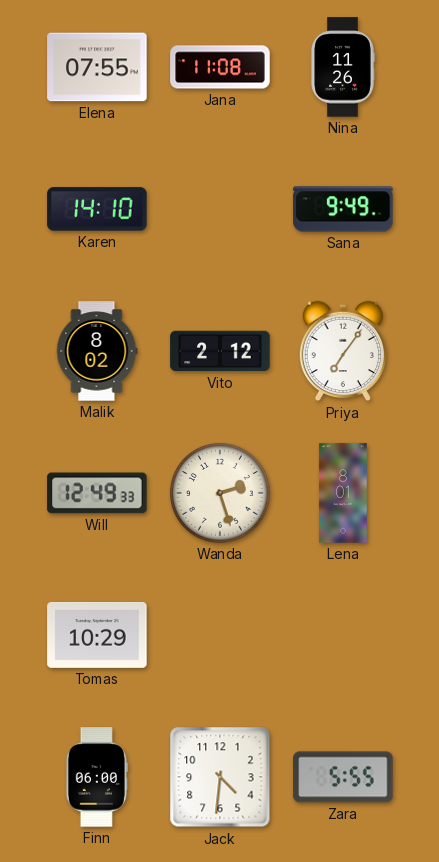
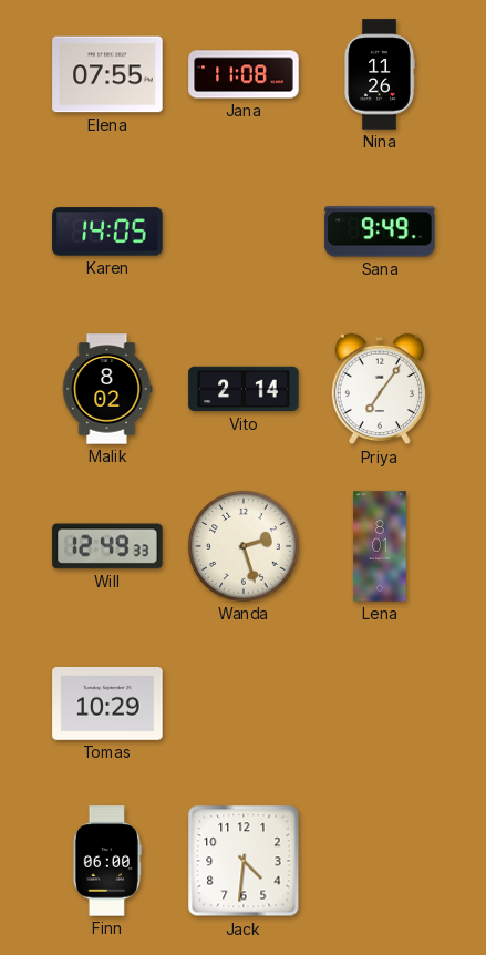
Karen: 14:10 -> 14:05 (107, 232)
Vito: 2:12 -> 2:14 (244, 389)
Zara: 5:55 -> none (343, 777)
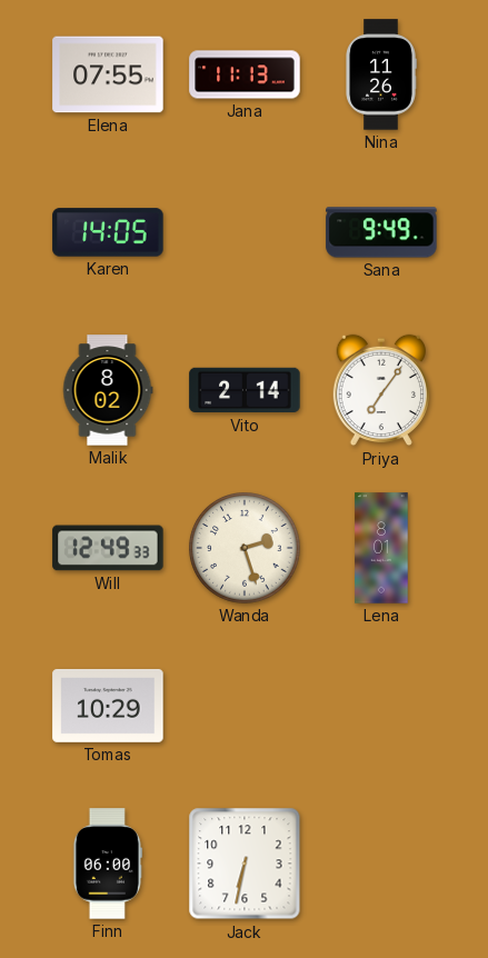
Jana: 11:08 -> 11:13 (245, 74)
Jack: 4:31 -> 6:32 (245, 864)
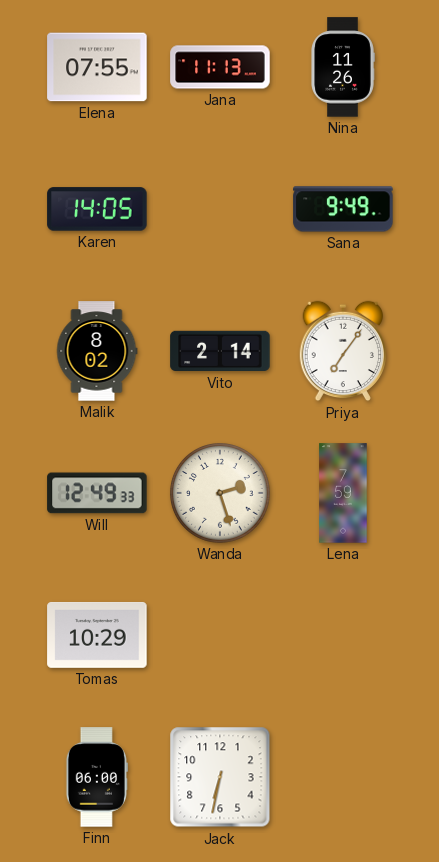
Lena: 8:01 -> 7:59 (343, 493)
